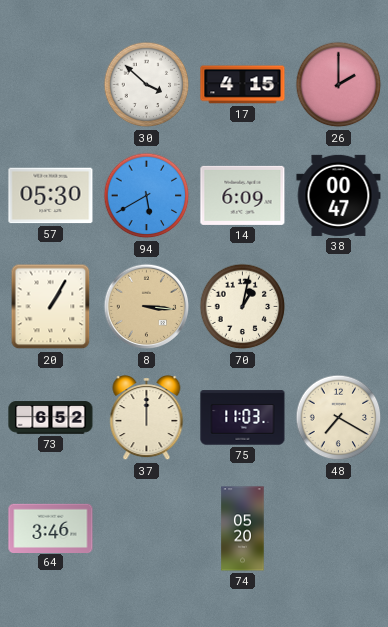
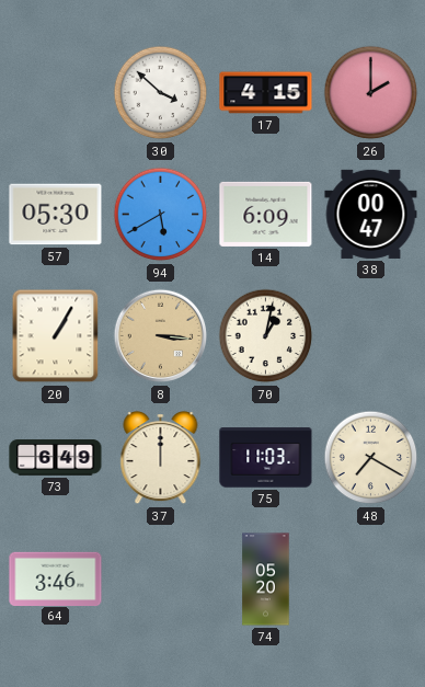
73: 6:52 -> 6:49 (56, 458)
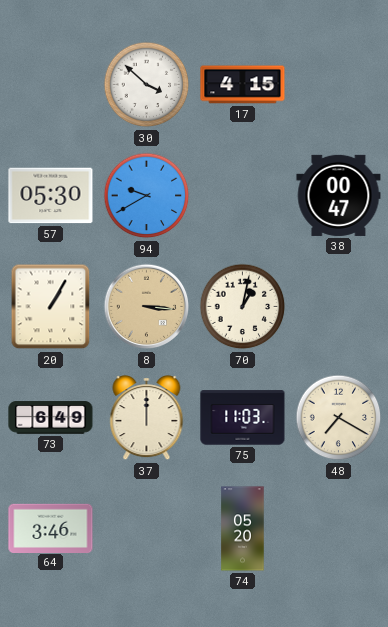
26: 2:00 -> none (371, 93)
94: 5:40 -> 9:40 (147, 196)
14: 6:09 -> none (266, 214)
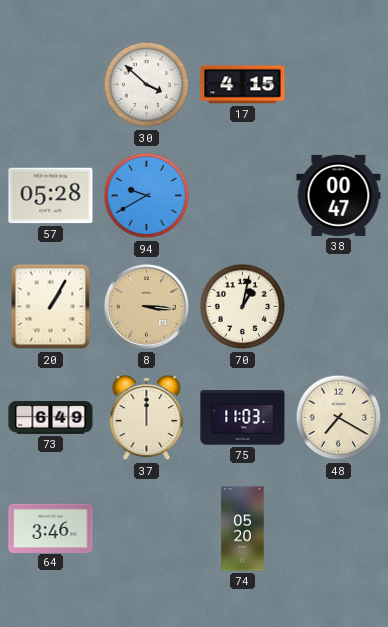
57: 05:30 -> 05:28 (51, 196)
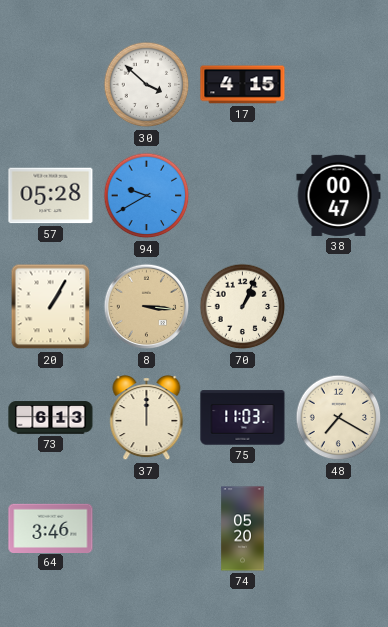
70: 1:02 -> 1:04 (243, 307)
73: 6:49 -> 6:13 (51, 418)
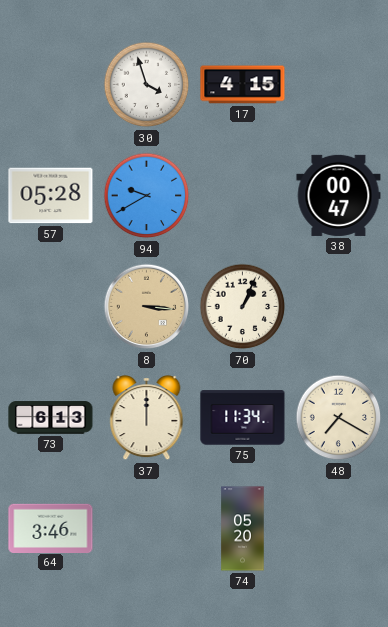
30: 3:52 -> 3:57 (147, 85)
20: 1:05 -> none (51, 307)
75: 11:03 -> 11:34 (243, 418)
